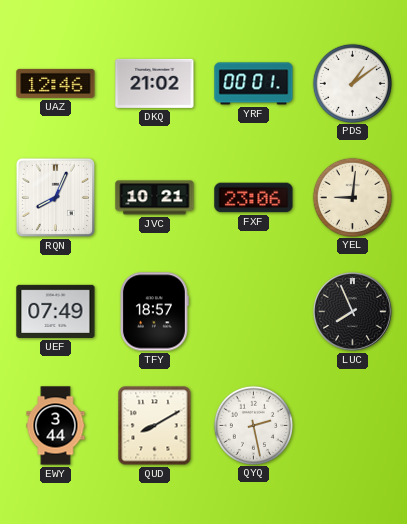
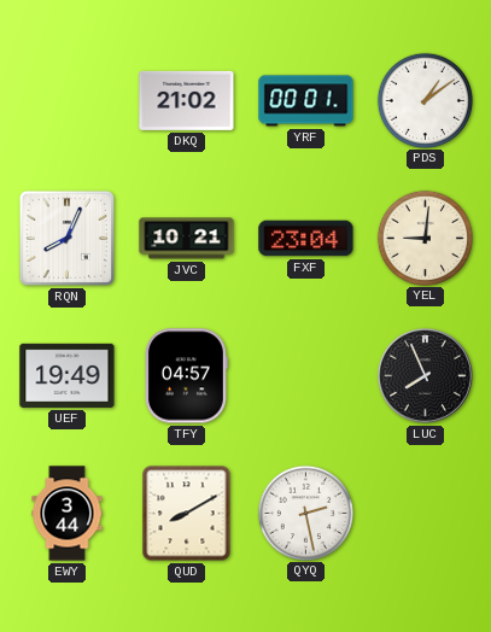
UAZ: 12:46 -> none (56, 83)
FXF: 23:06 -> 23:04 (306, 239)
UEF: 07:49 -> 19:49 (68, 375)
TFY: 18:57 -> 04:57 (186, 376)
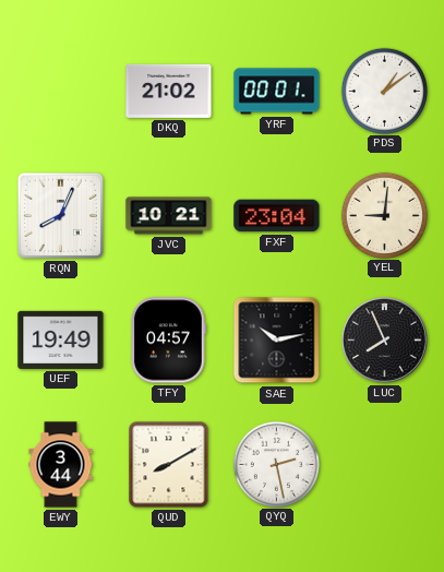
SAE: none -> 10:13 (277, 341)
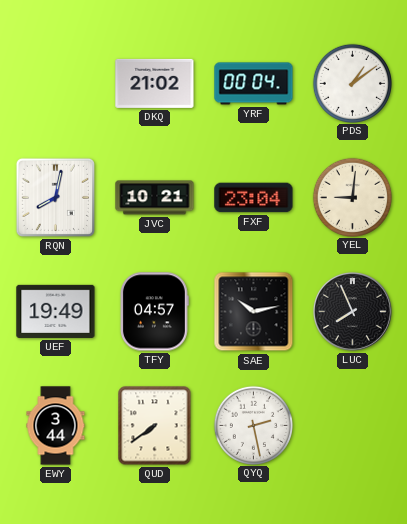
YRF: 00:01 -> 00:04 (254, 84)
RQN: 8:04 -> 8:02 (55, 197)
QUD: 8:10 -> 7:39 (155, 426)
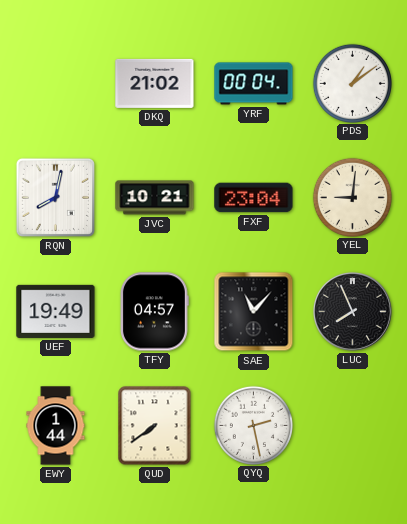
SAE: 10:13 -> 11:07 (254, 312)
EWY: 3:44 -> 1:44 (56, 426)
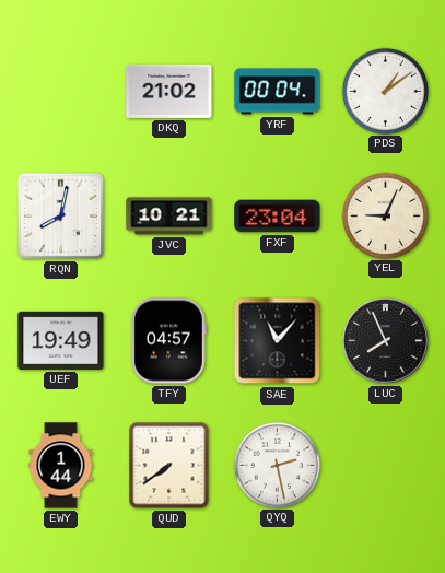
YEL: 9:01 -> 9:04 (385, 215)
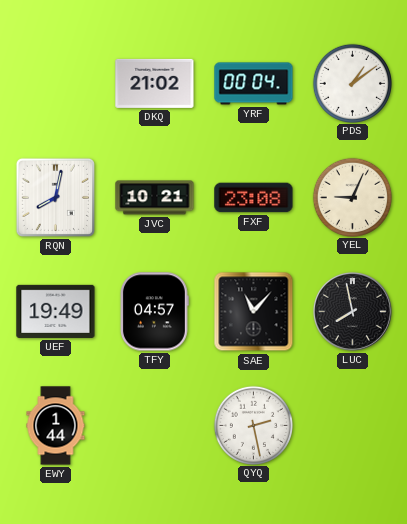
FXF: 23:04 -> 23:08 (254, 198)
LUC: 7:56 -> 7:58 (352, 311)
QUD: 7:39 -> none (169, 466)
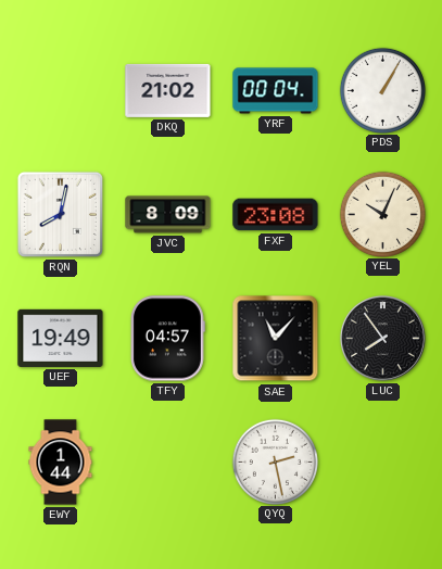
PDS: 1:09 -> 1:05 (382, 90)
JVC: 10:21 -> 8:09 (168, 215)
YEL: 9:04 -> 10:04 (382, 214)
LUC: 7:58 -> 7:54 (382, 338)
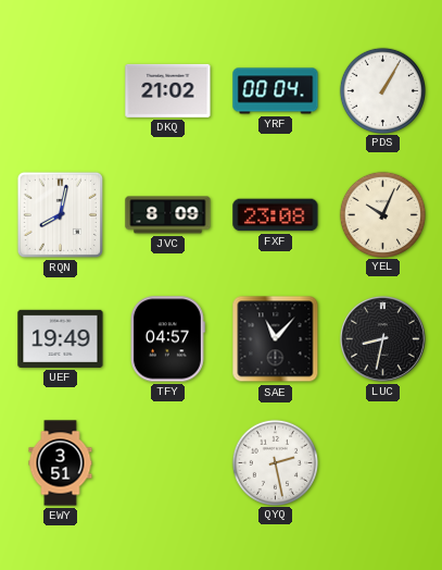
LUC: 7:54 -> 8:32 (382, 338)
EWY: 1:44 -> 3:51 (61, 463)
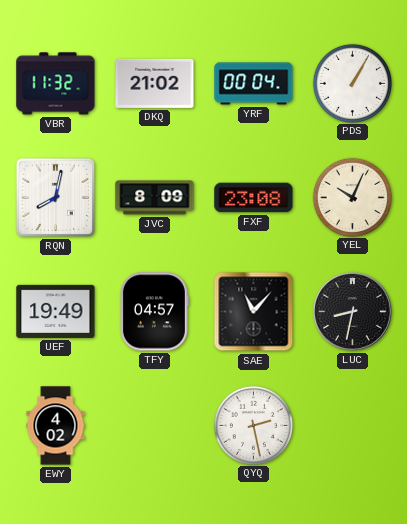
VBR: none -> 11:32 (56, 84)
EWY: 3:51 -> 4:02 (56, 426)
